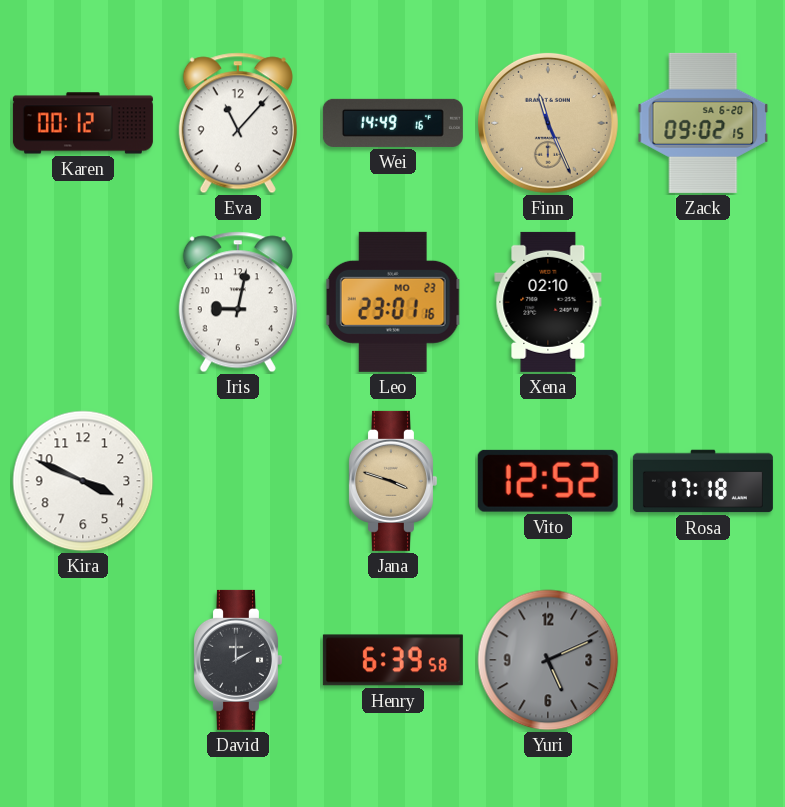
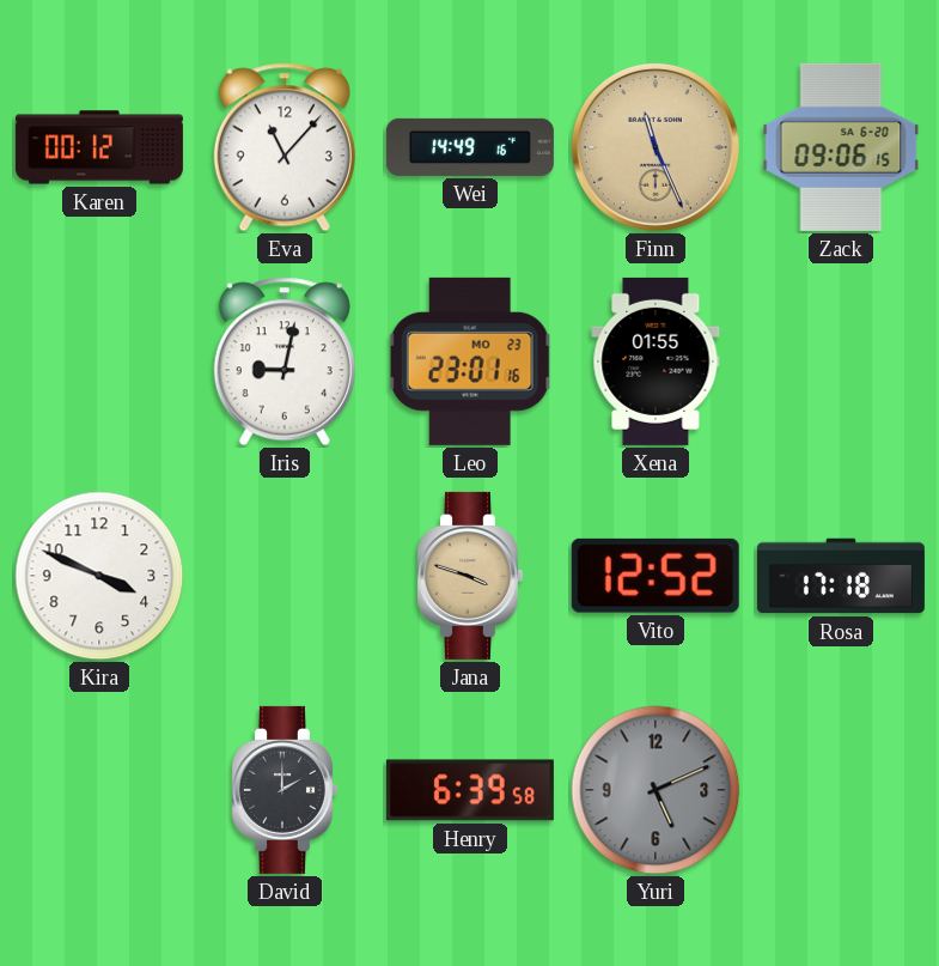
Zack: 09:02 -> 09:06 (841, 147)
Xena: 02:10 -> 01:55 (656, 362)
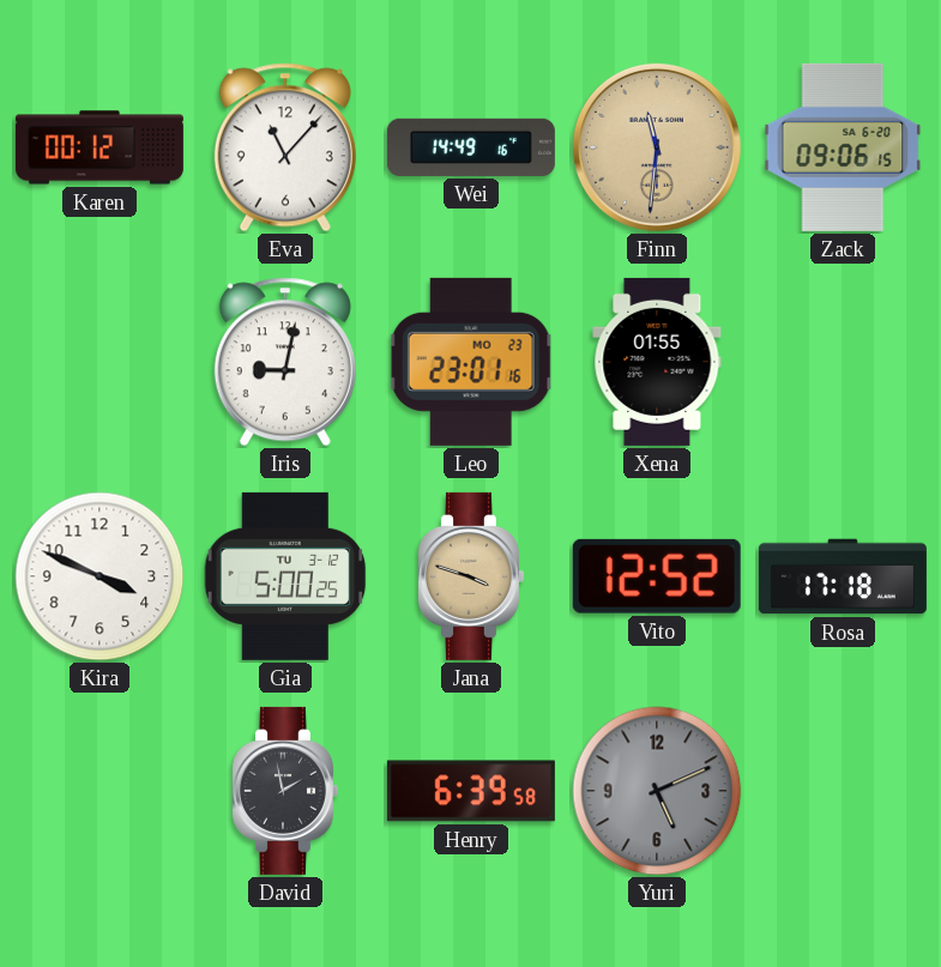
Finn: 11:26 -> 11:31 (657, 147)
Gia: none -> 5:00 (285, 576)
David: 2:00 -> 1:58 (284, 791)
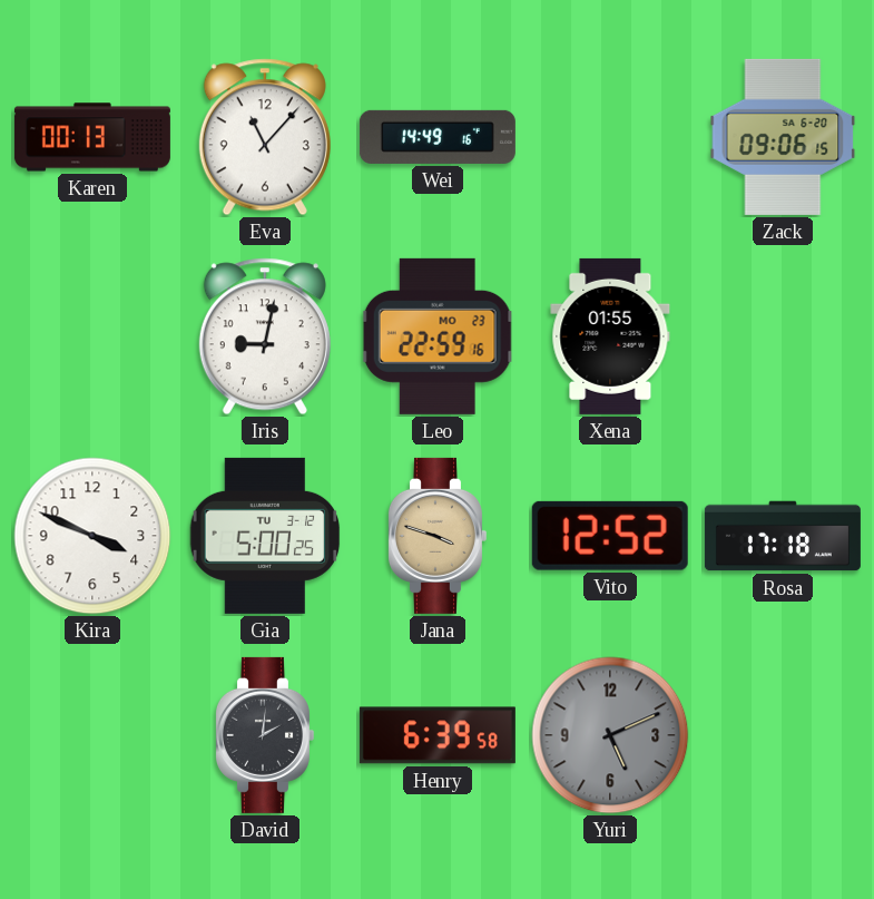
Karen: 00:12 -> 00:13 (92, 137)
Finn: 11:31 -> none (657, 147)
Leo: 23:01 -> 22:59 (438, 336)
David: 1:58 -> 2:01 (264, 735)
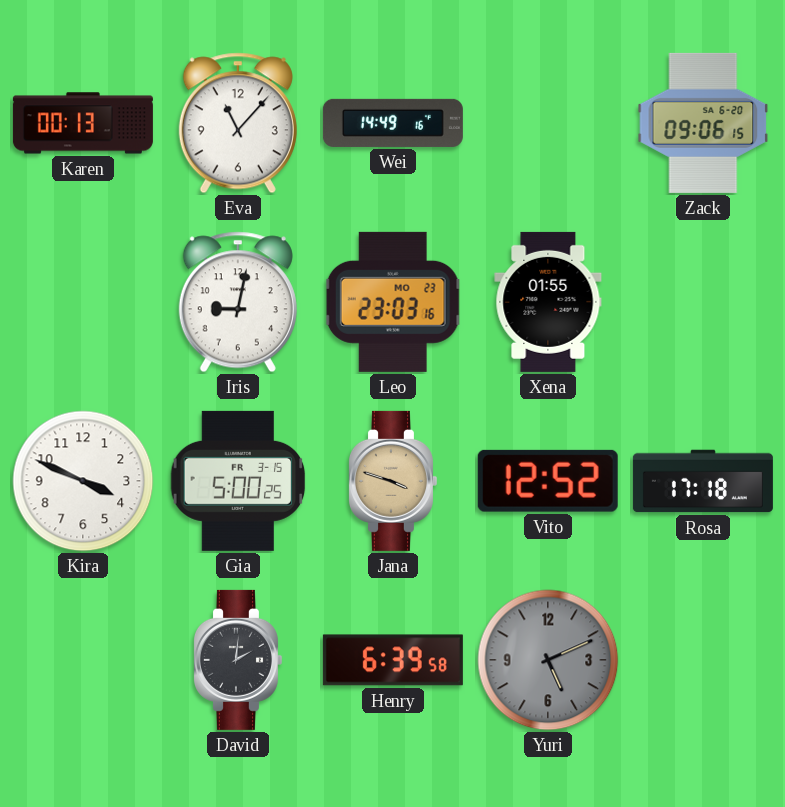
Leo: 22:59 -> 23:03 (393, 302)
Gia date: TU 3-12 -> FR 3-15 (238, 481)
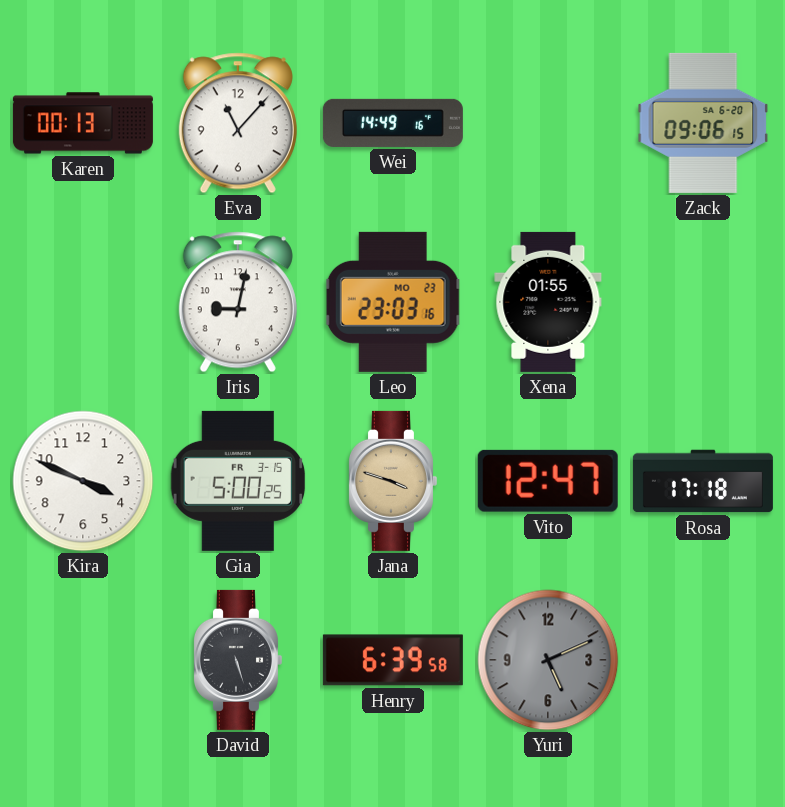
Vito: 12:52 -> 12:47 (548, 481)
David: 2:01 -> 5:27 (237, 660)
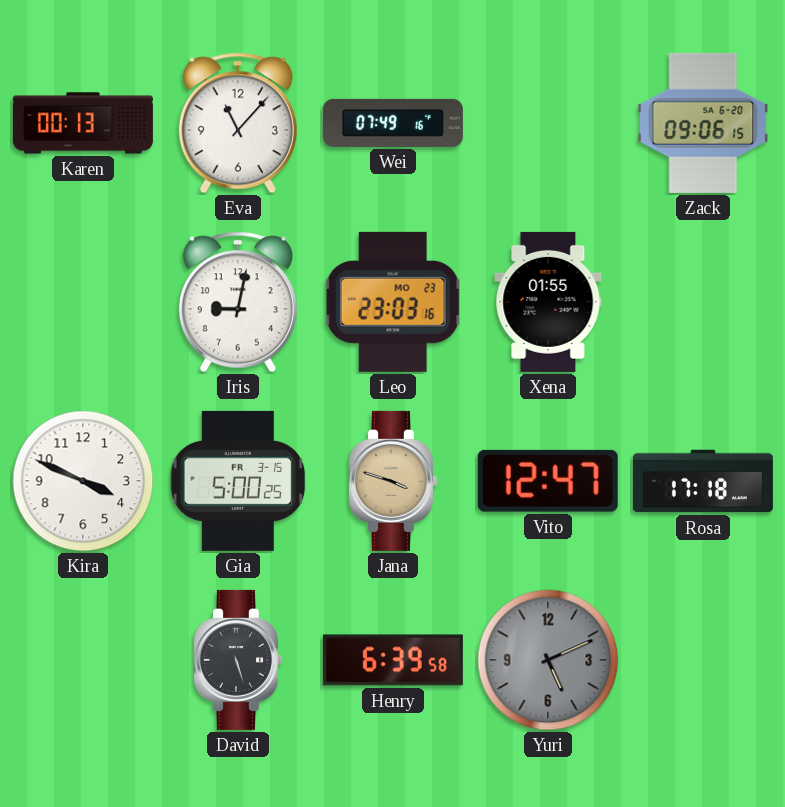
Wei: 14:49 -> 07:49 (393, 123)
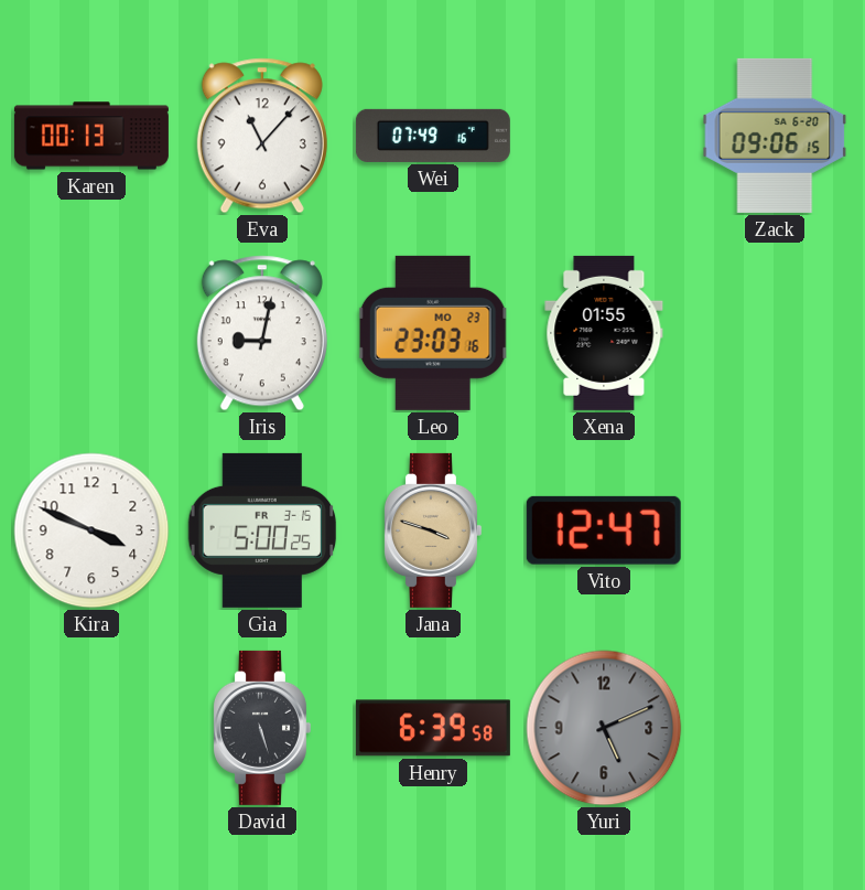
Rosa: 17:18 -> none (703, 481)
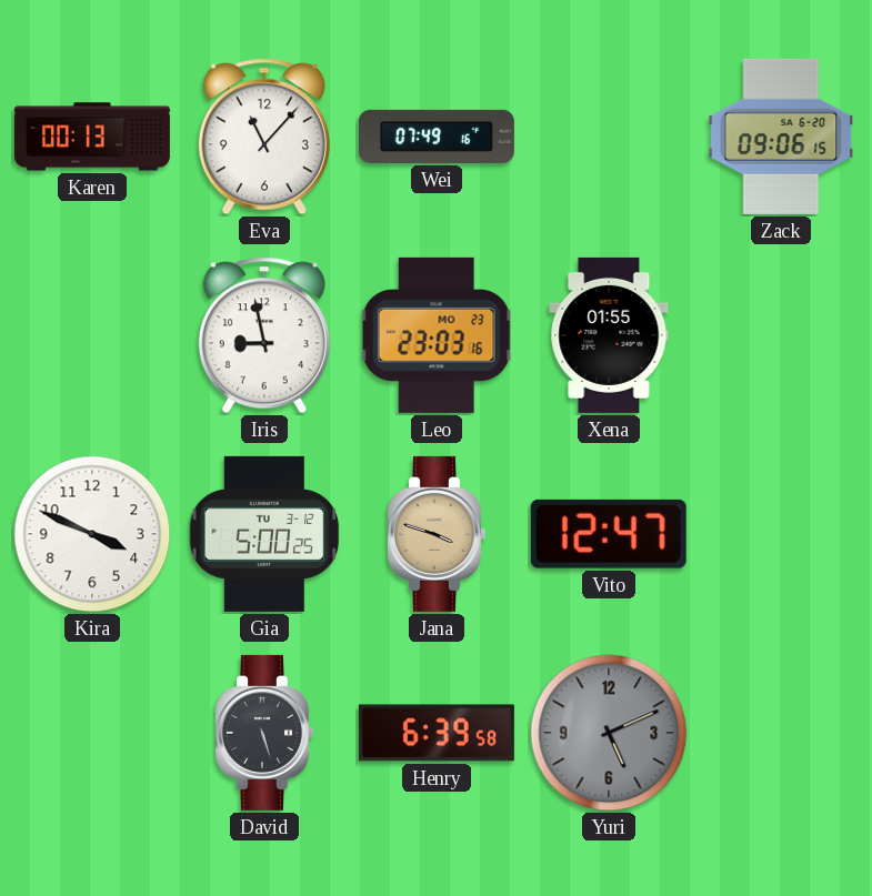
Iris: 9:02 -> 8:58 (264, 335)
Gia date: FR 3-15 -> TU 3-12 (264, 534)
